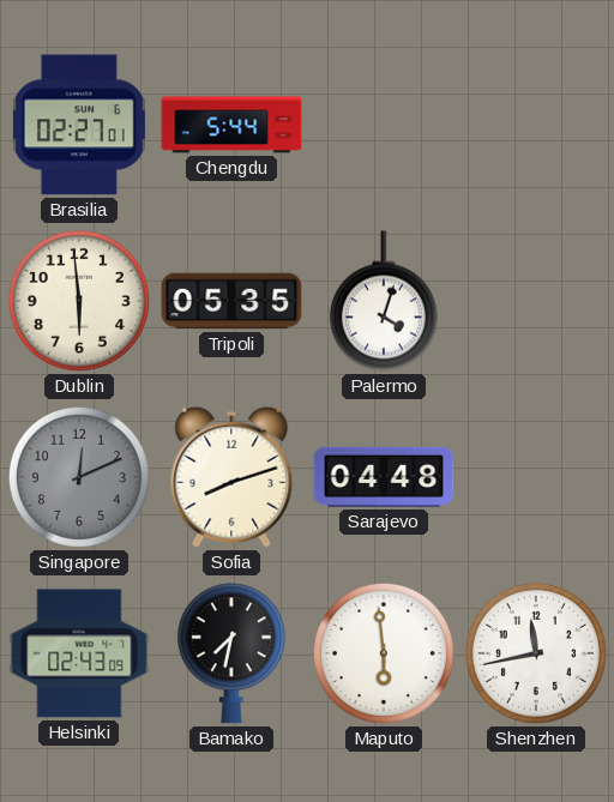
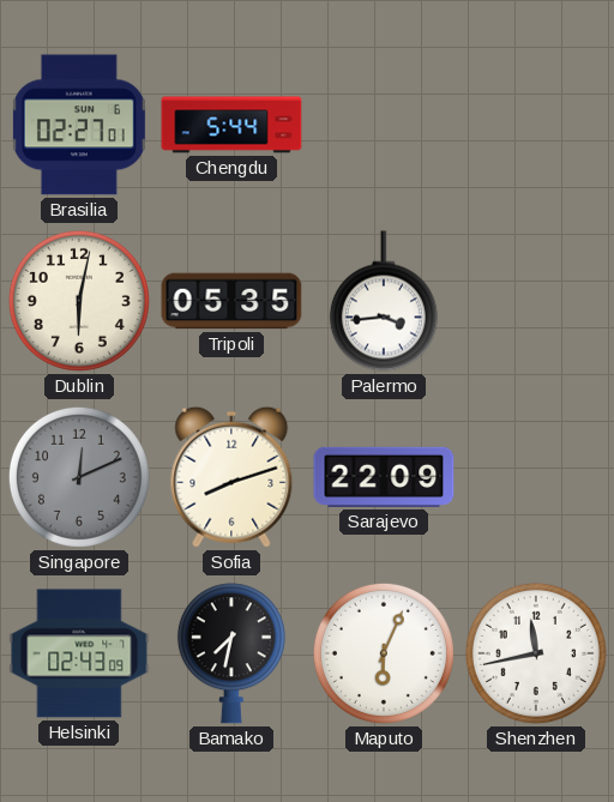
Dublin: 5:59 -> 6:02 (79, 301)
Palermo: 4:03 -> 3:44 (384, 301)
Sarajevo: 04:48 -> 22:09 (384, 477)
Maputo: 5:59 -> 6:04 (384, 653)
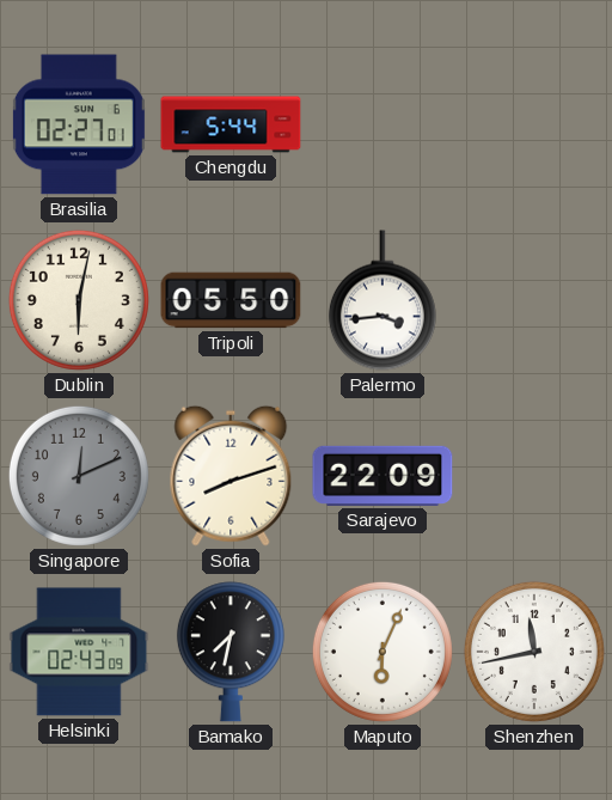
Tripoli: 05:35 -> 05:50 (231, 300)
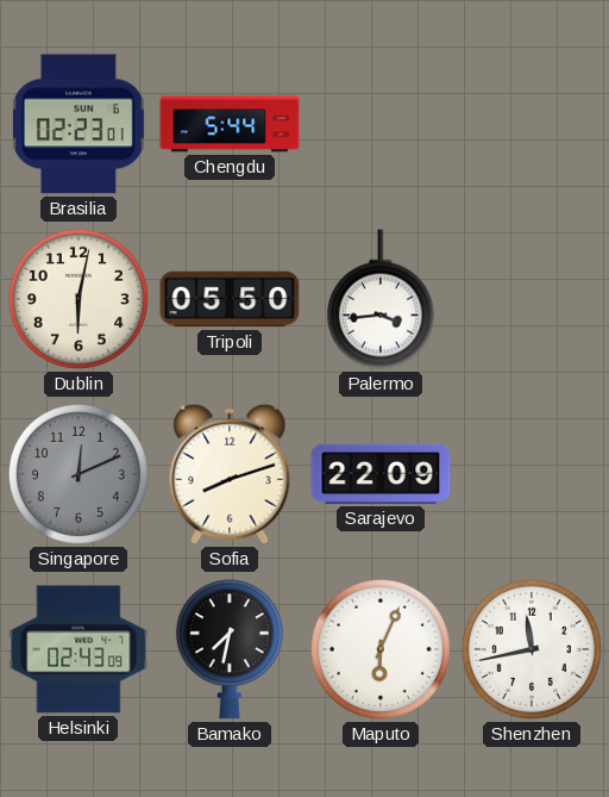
Brasilia: 02:27 -> 02:23 (79, 124)
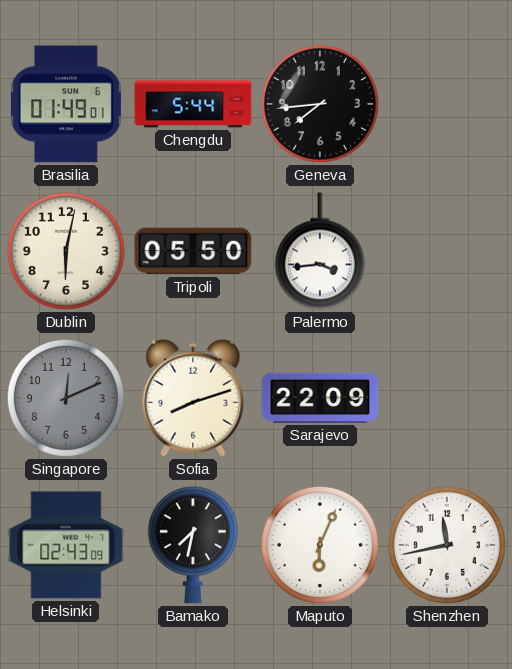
Brasilia: 02:23 -> 01:49 (66, 104)
Geneva: none -> 7:44 (320, 104)
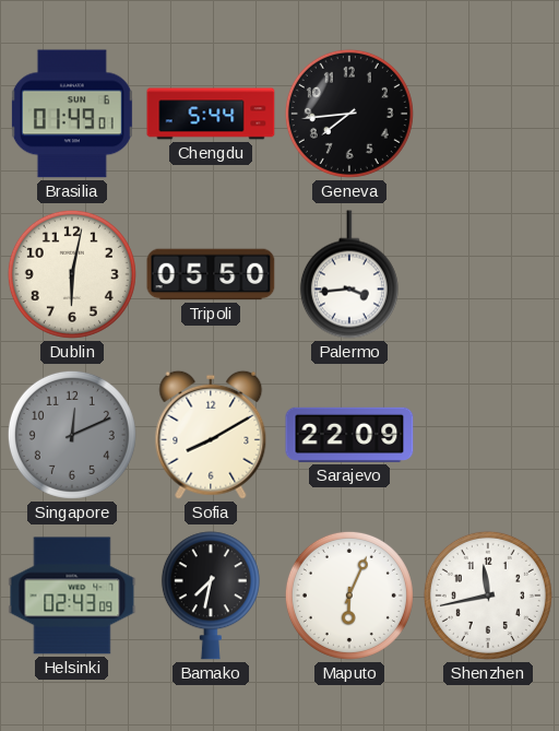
Sofia: 8:12 -> 8:10 (211, 435)
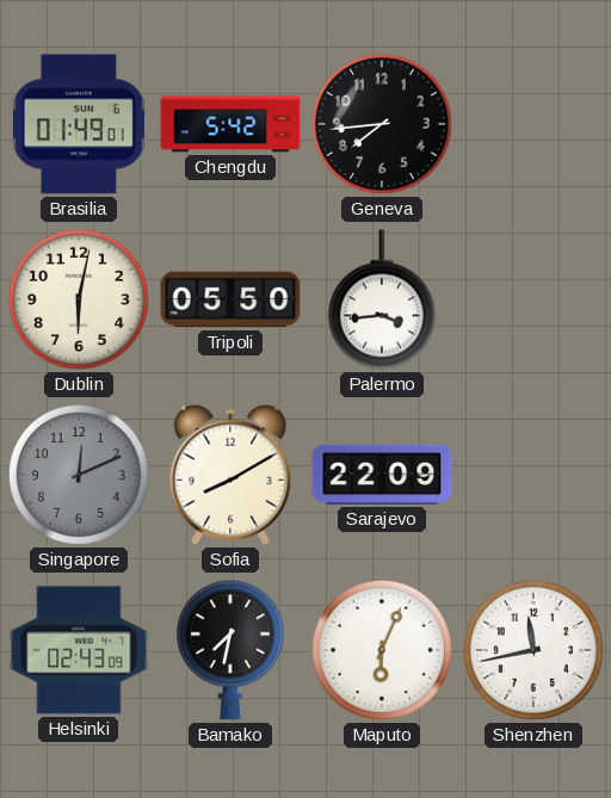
Chengdu: 5:44 -> 5:42 (230, 124)
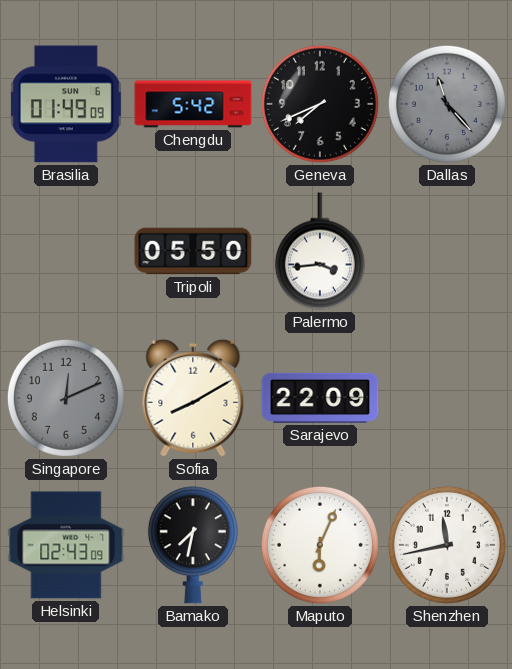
Brasilia: 01:49:01 -> 01:49:09 (66, 104)
Geneva: 7:44 -> 7:41 (320, 104)
Dallas: none -> 11:23 (447, 104)
Dublin: 6:02 -> none (79, 299)
